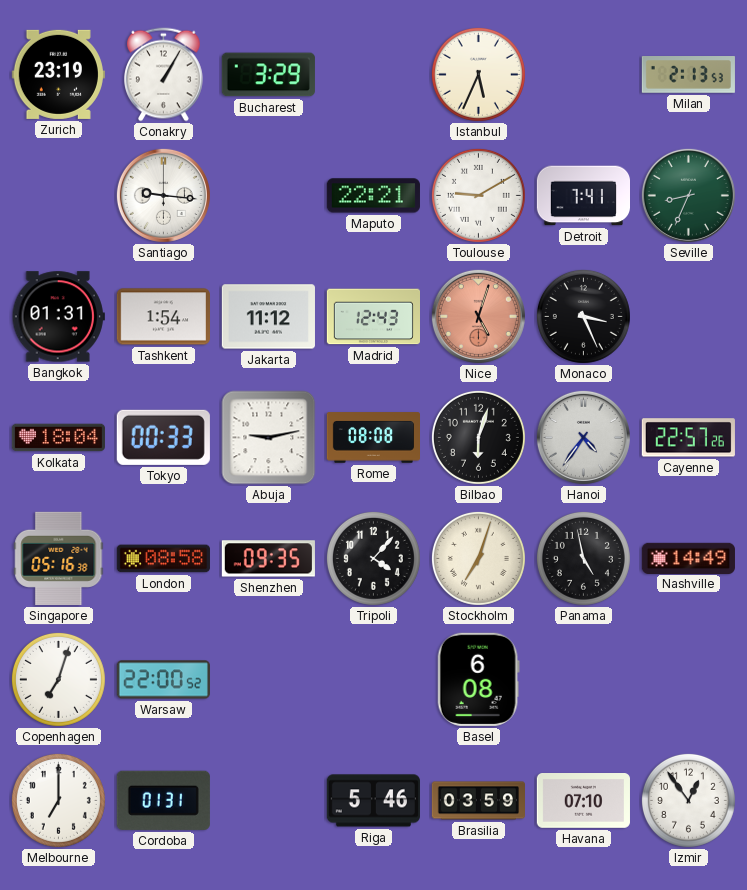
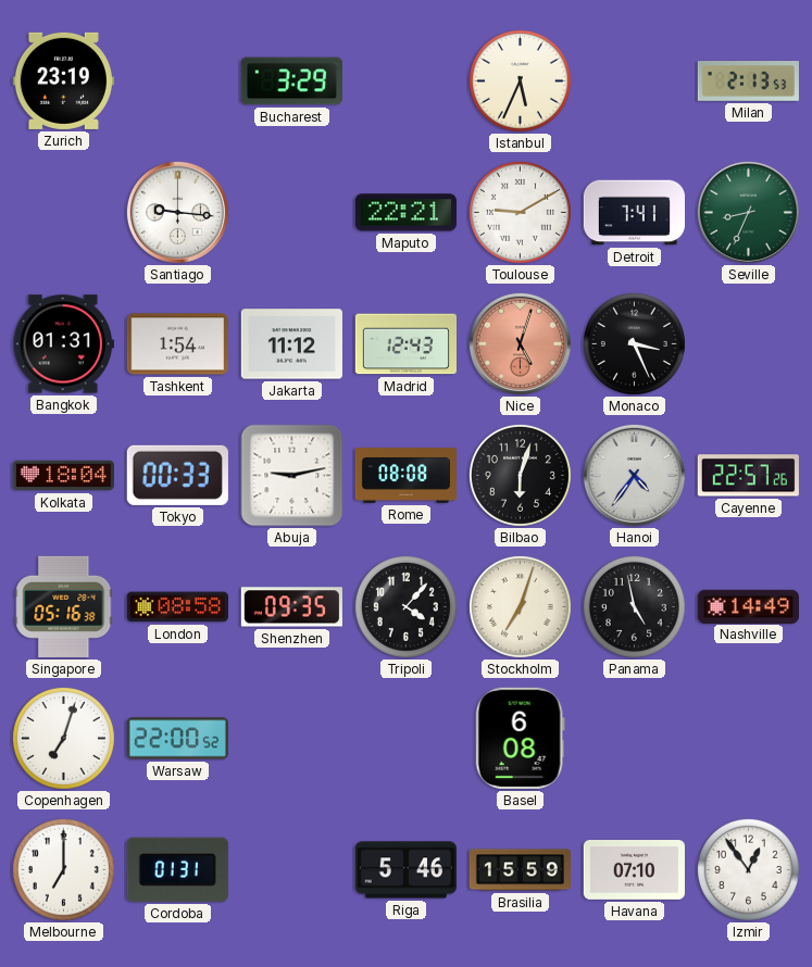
Conakry: 1:05 -> none (164, 75)
Brasilia: 03:59 -> 15:59 (520, 870)
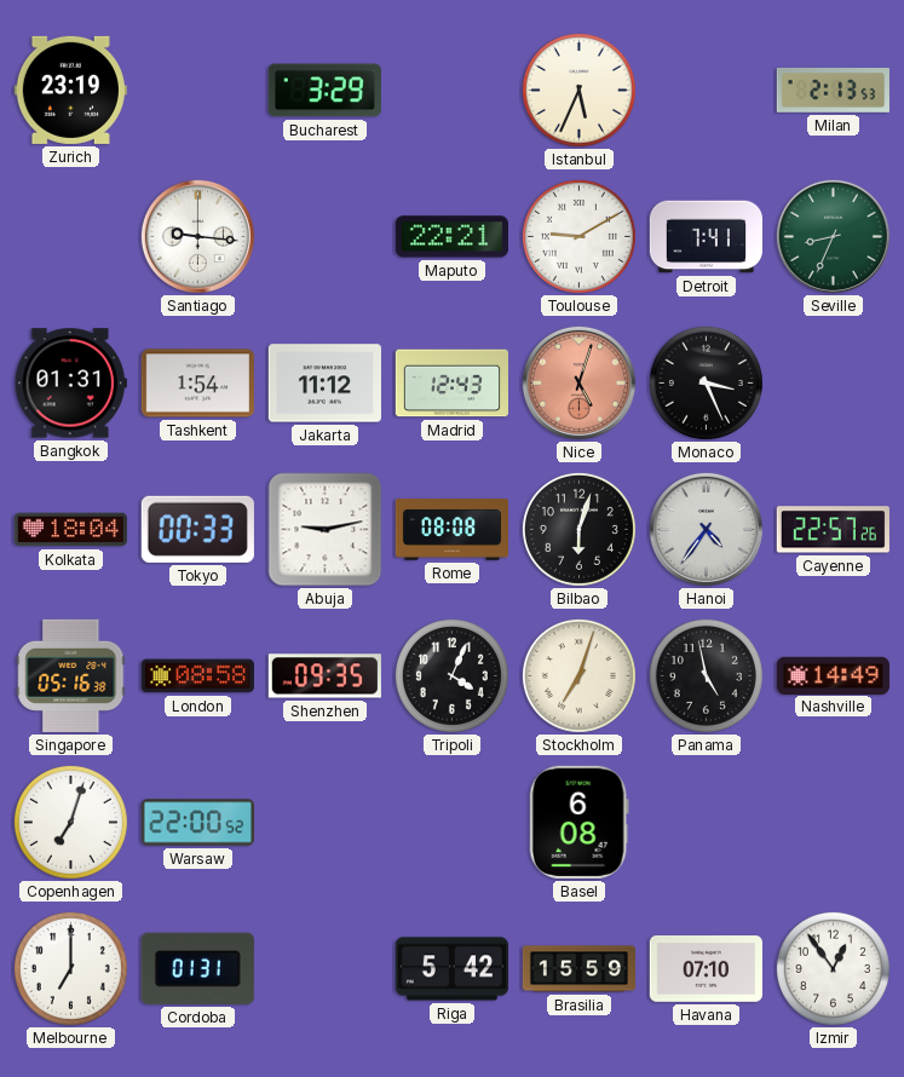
Tripoli: 4:07 -> 4:04 (451, 675)
Riga: 5:46 -> 5:42 (451, 969)
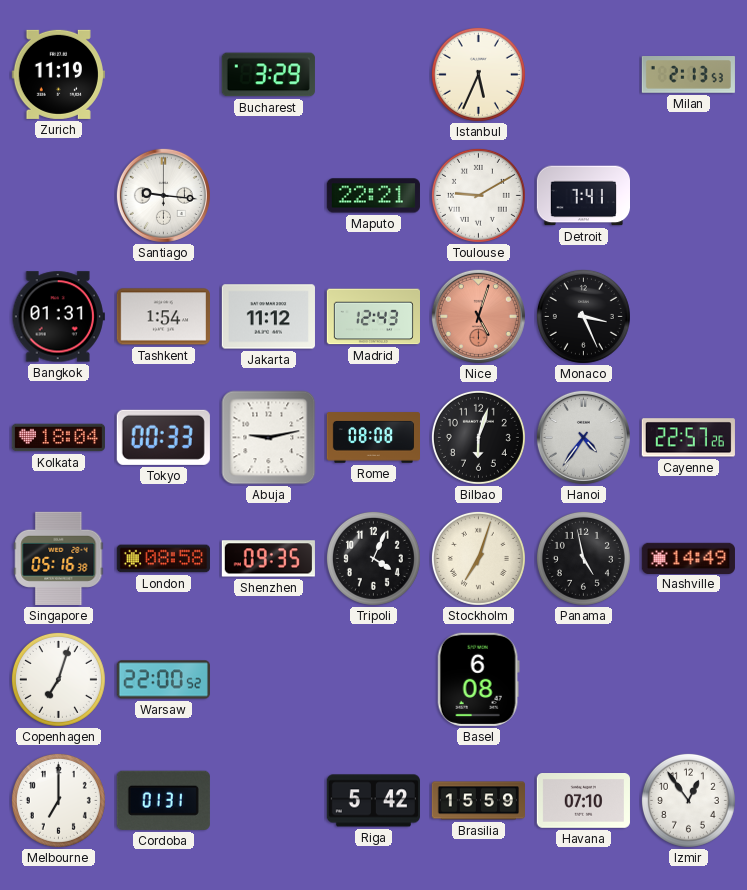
Zurich: 23:19 -> 11:19 (58, 74)
Seville: 8:34 -> none (833, 236)
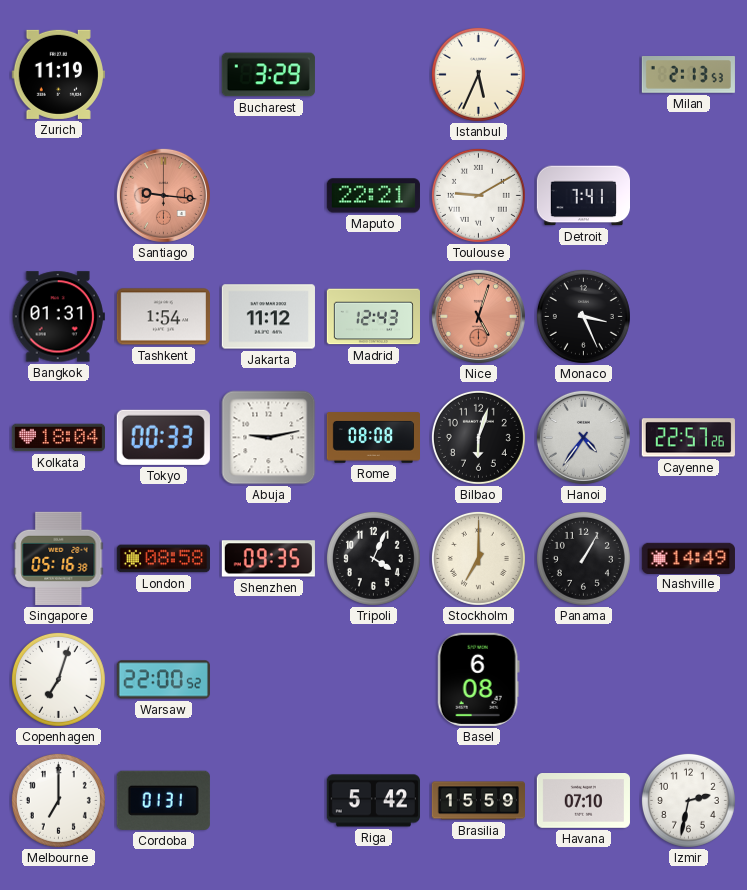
Santiago dial: white -> salmon (163, 195)
Stockholm: 7:03 -> 7:00 (478, 558)
Panama: 4:58 -> 1:05 (583, 558)
Izmir: 12:54 -> 2:32 (688, 800)
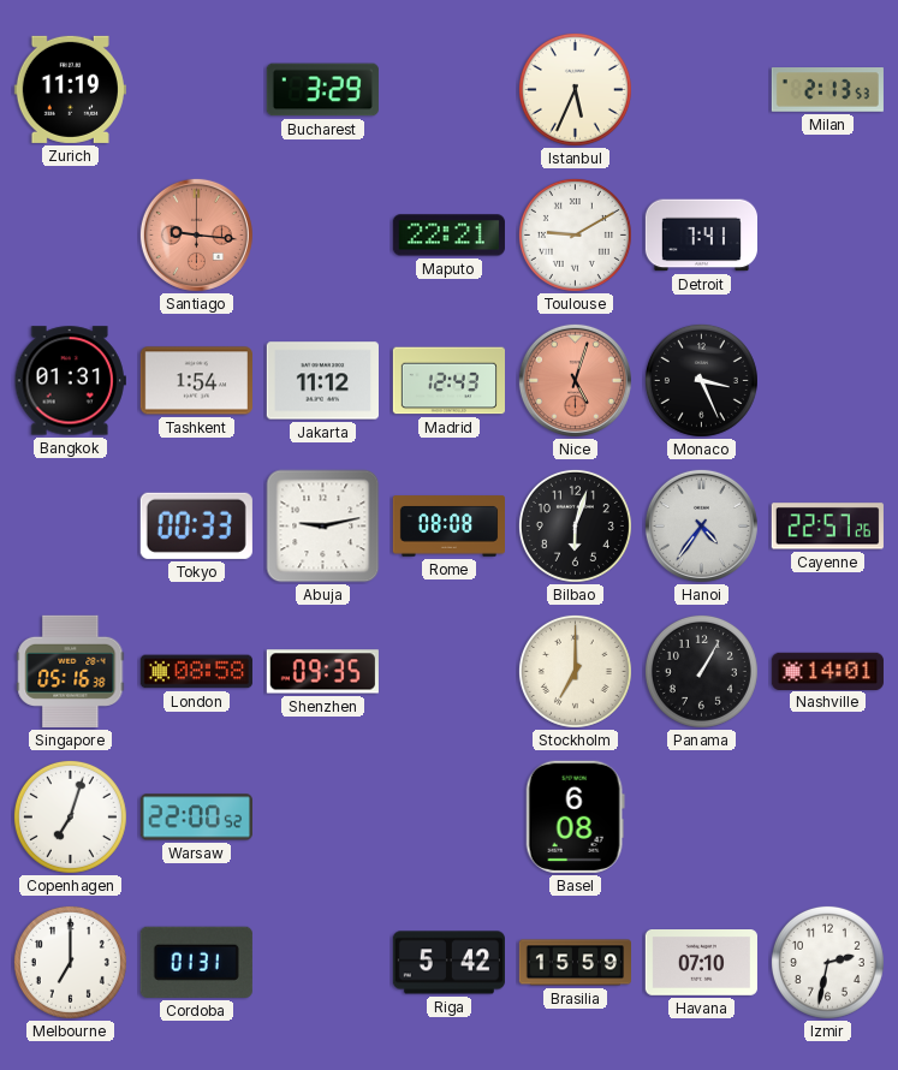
Kolkata: 18:04 -> none (58, 438)
Tripoli: 4:04 -> none (373, 558)
Nashville: 14:49 -> 14:01 (827, 671)
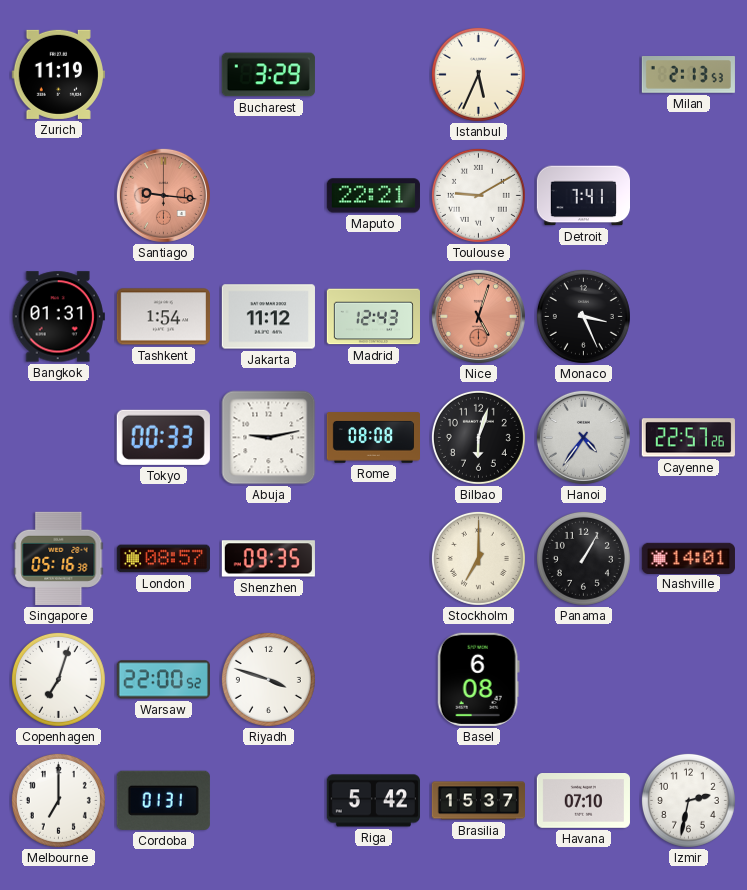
London: 08:58 -> 08:57 (163, 559)
Riyadh: none -> 3:48 (268, 679)
Brasilia: 15:59 -> 15:37 (478, 801)
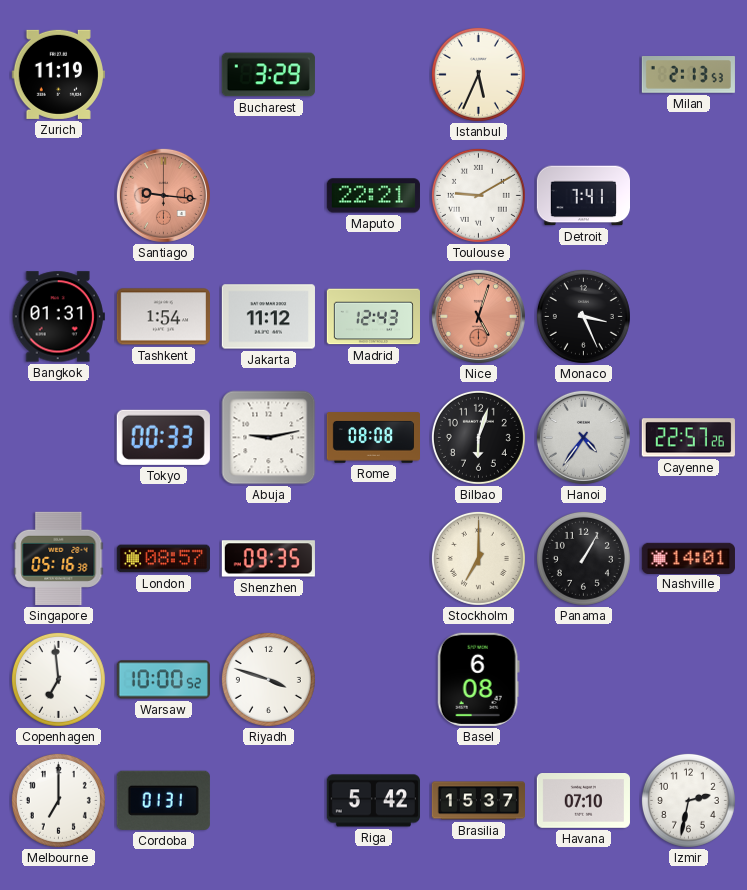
Copenhagen: 7:03 -> 6:59 (58, 679)
Warsaw: 22:00 -> 10:00 (163, 680)
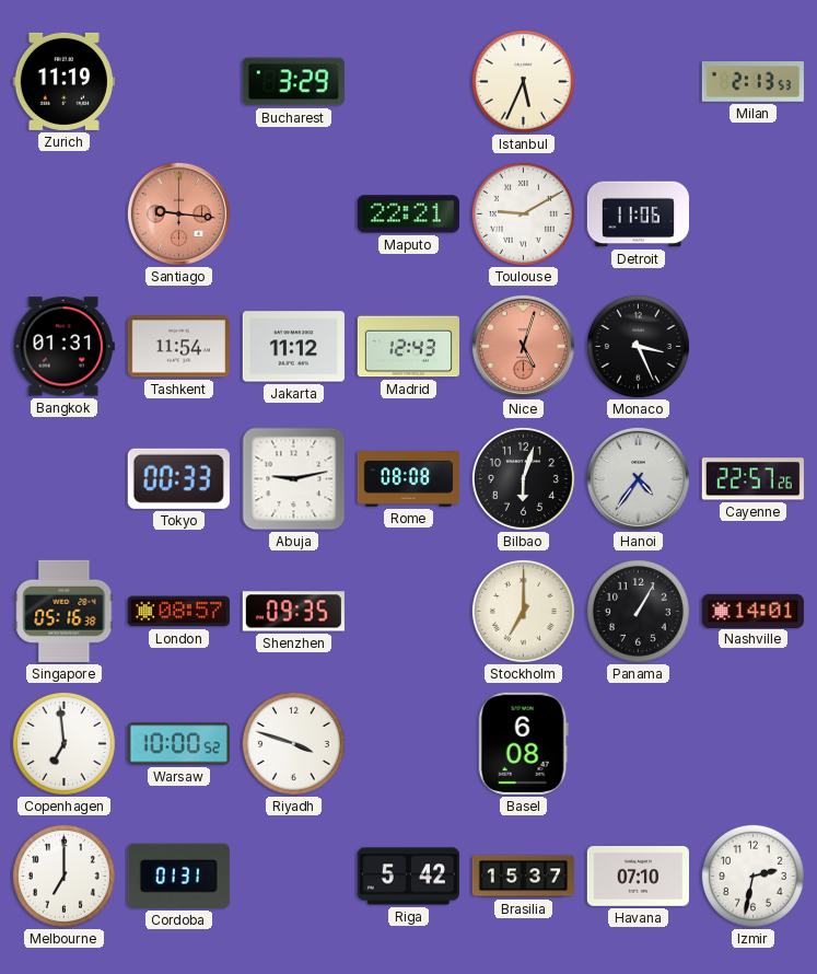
Detroit: 7:41 -> 11:06 (638, 214)
Tashkent: 1:54 -> 11:54 (178, 347)
